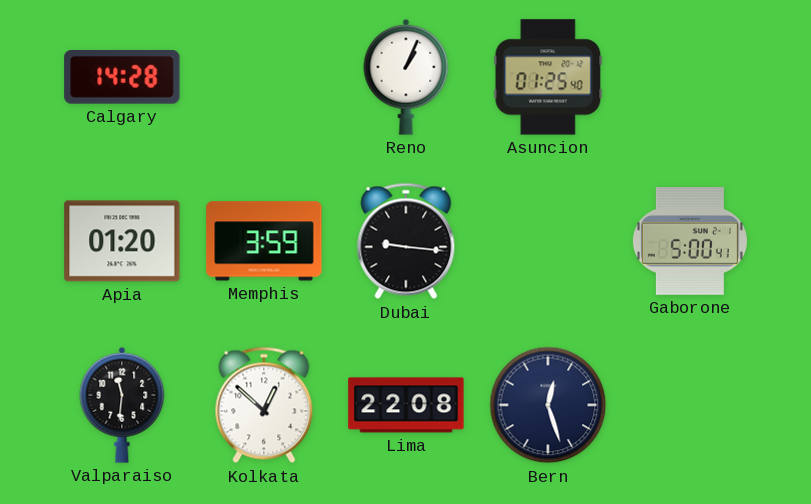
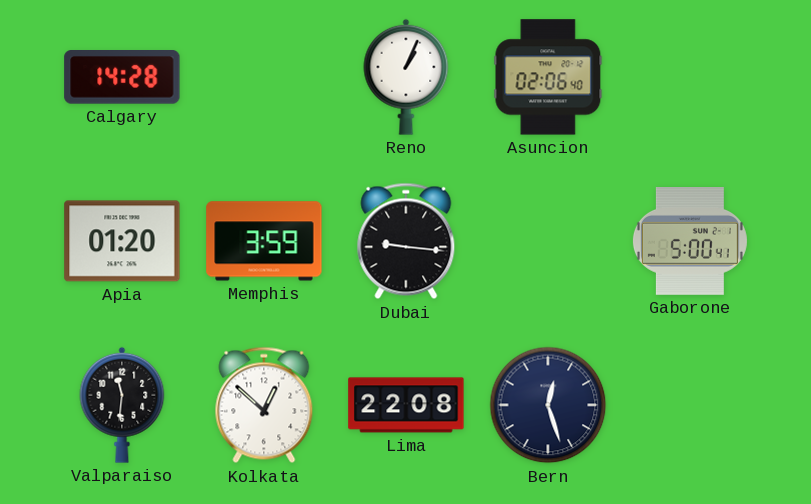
Asuncion: 01:25 -> 02:06 (548, 77)
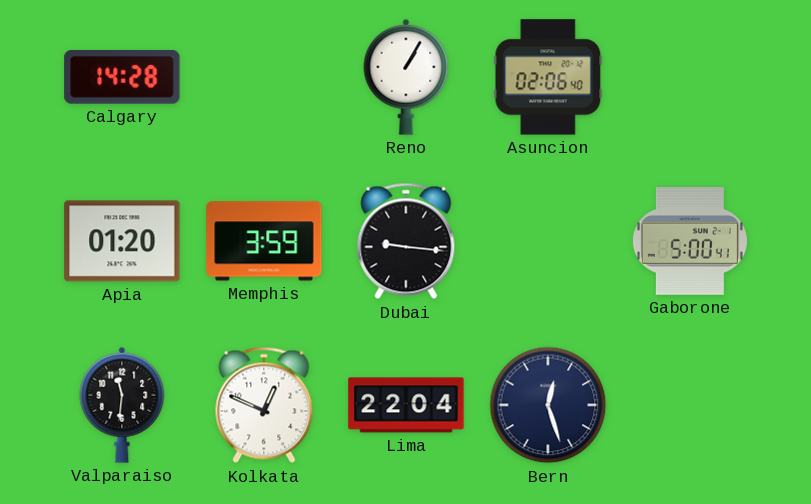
Reno: 1:04 -> 1:05 (406, 77)
Kolkata: 12:52 -> 12:49 (264, 405)
Lima: 22:08 -> 22:04 (406, 405)
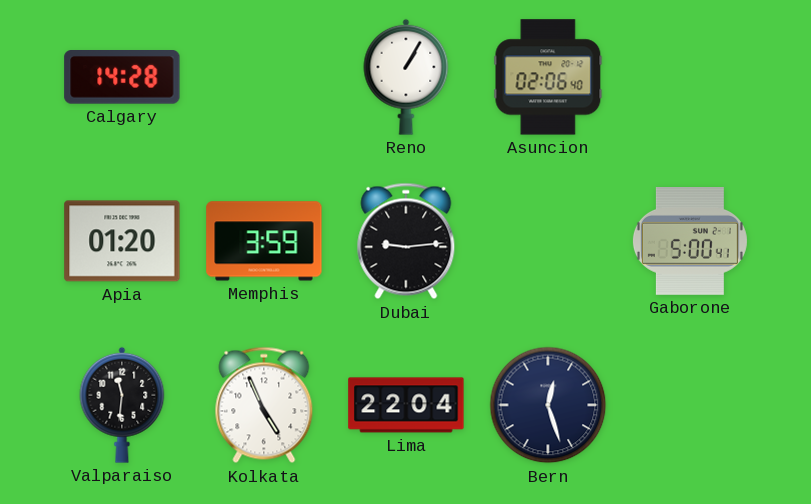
Dubai: 9:16 -> 9:14 (406, 241)
Kolkata: 12:49 -> 4:56 (264, 405)
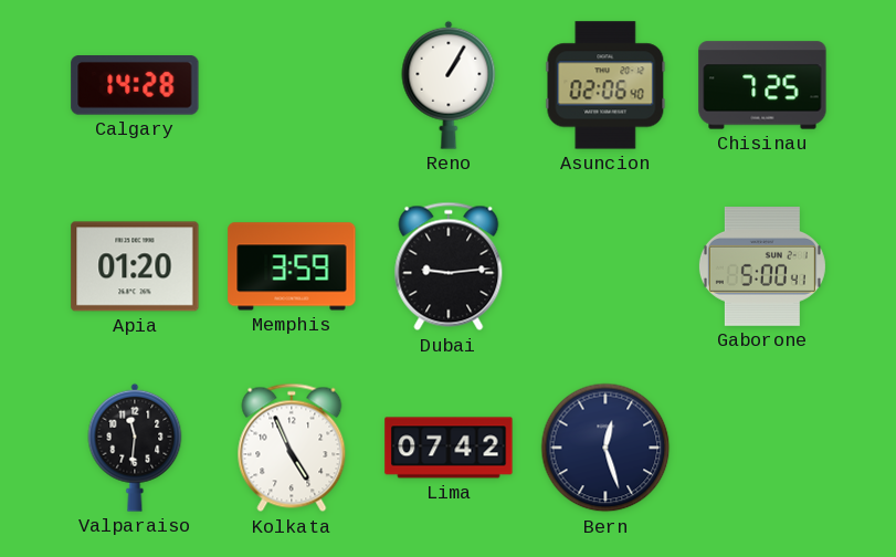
Chisinau: none -> 7:25 (762, 85)
Lima: 22:04 -> 07:42 (449, 448)
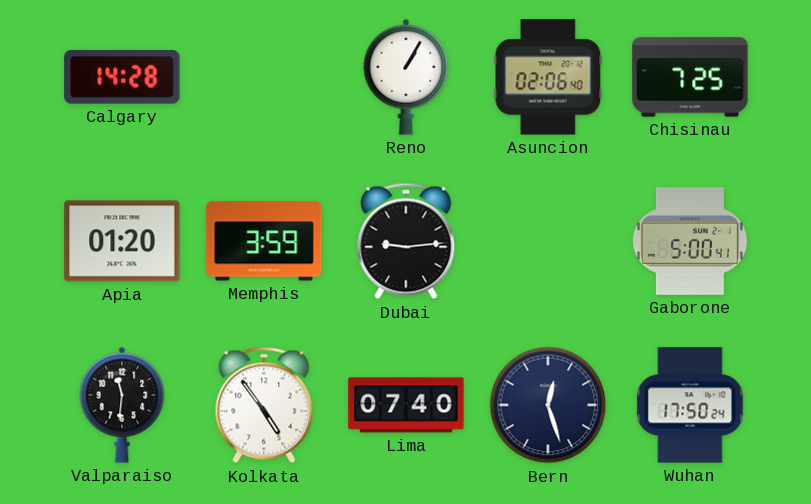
Kolkata: 4:56 -> 4:54 (264, 405)
Lima: 07:42 -> 07:40 (406, 405)
Wuhan: none -> 17:50 (690, 405)
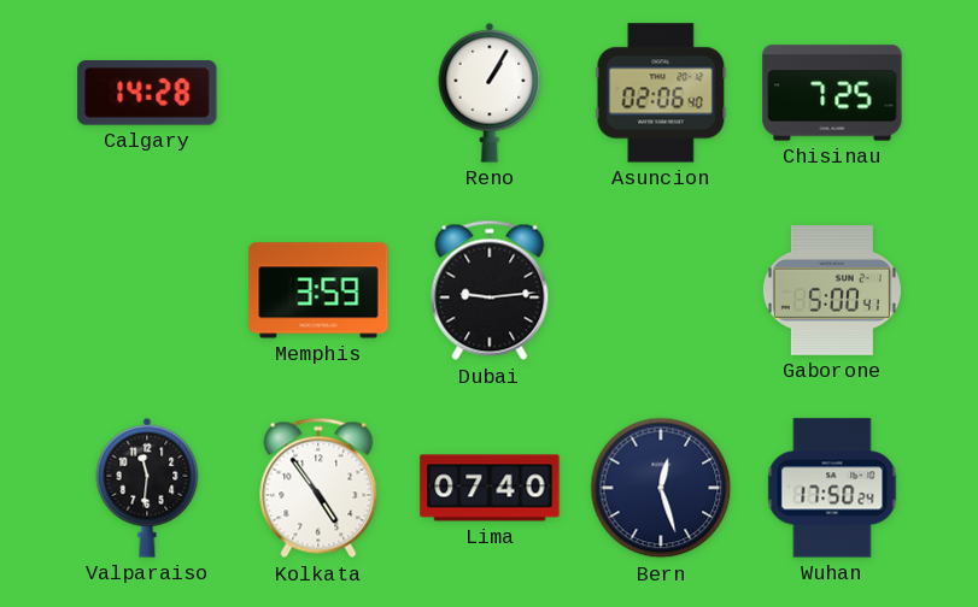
Apia: 01:20 -> none (122, 241)
